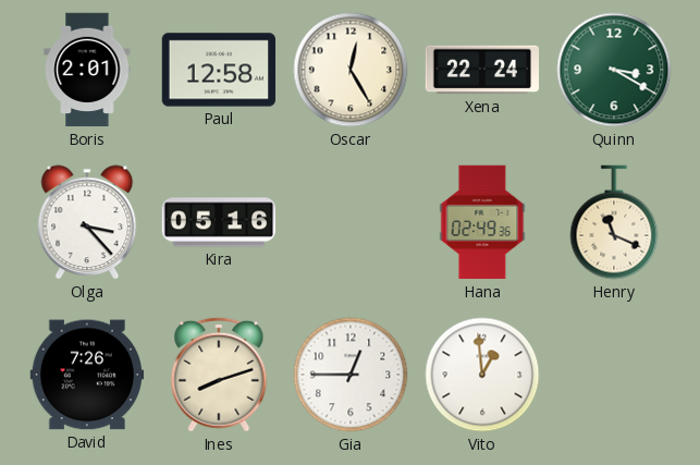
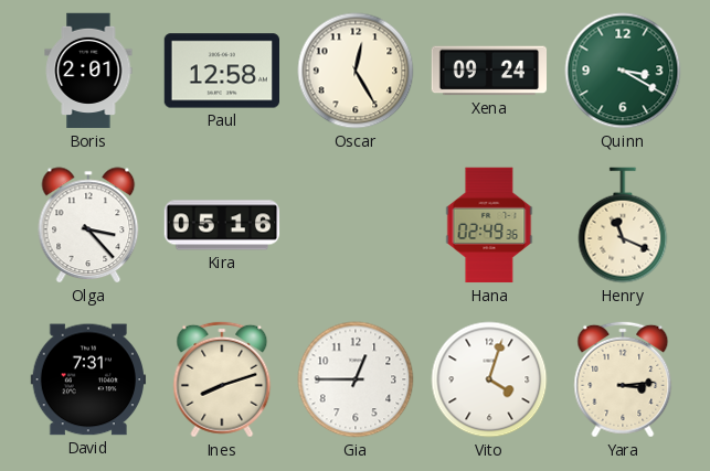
Xena: 22:24 -> 09:24 (489, 71)
David: 7:26 -> 7:31 (88, 379)
Vito: 12:59 -> 4:03 (489, 379)
Yara: none -> 3:14 (623, 379)
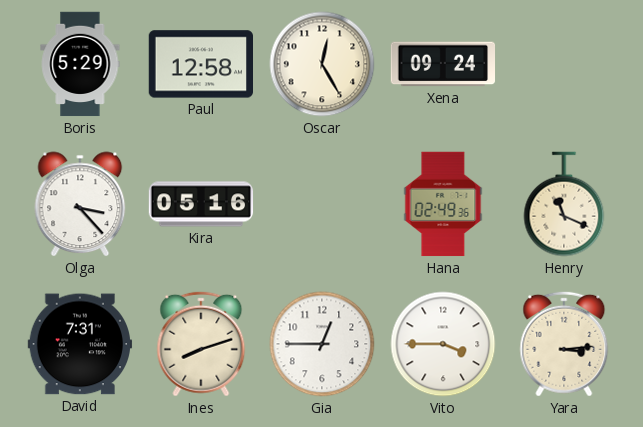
Boris: 2:01 -> 5:29 (80, 64)
Quinn: 3:20 -> none (623, 71)
Vito: 4:03 -> 3:45 (443, 344)
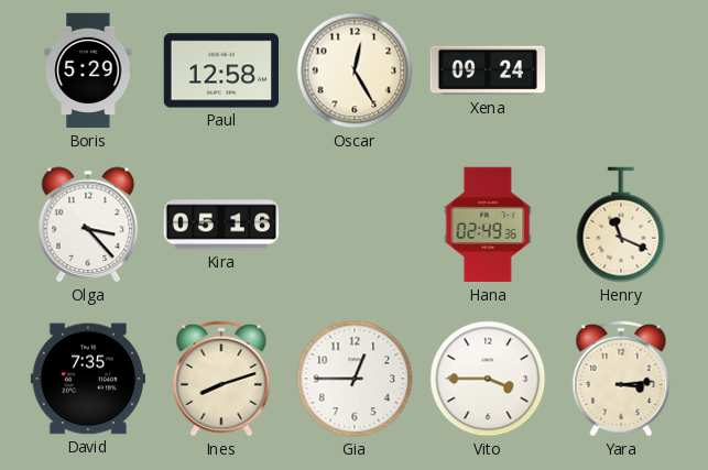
David: 7:31 -> 7:35 (88, 379)
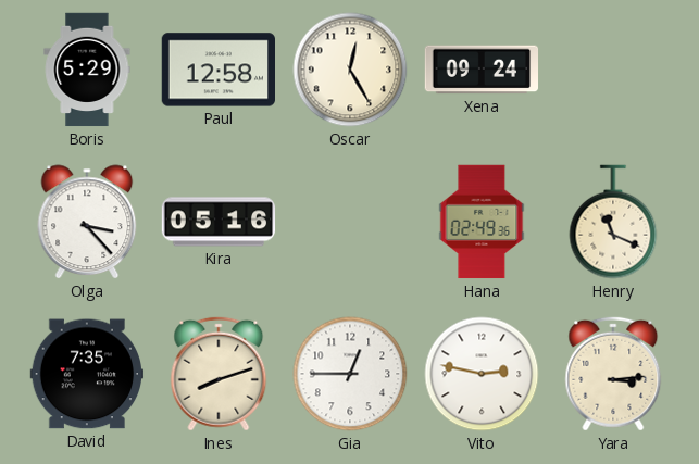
Vito: 3:45 -> 2:47 (482, 374)
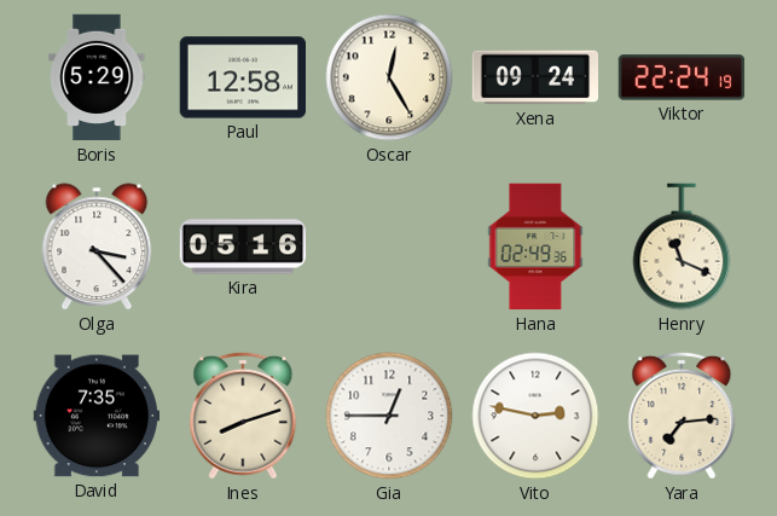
Viktor: none -> 22:24 (682, 77)
Yara: 3:14 -> 7:14 (682, 416)
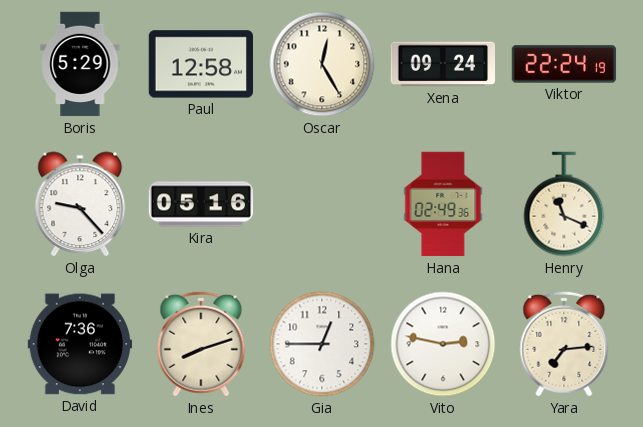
Olga: 3:23 -> 9:23 (80, 204)
David: 7:35 -> 7:36 (80, 344)
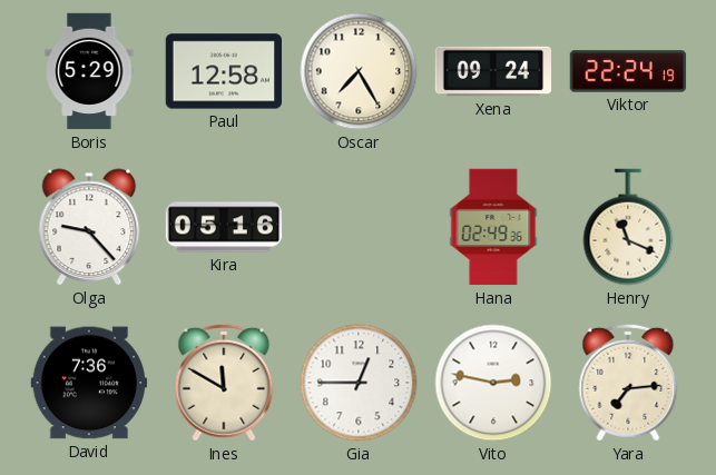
Oscar: 12:25 -> 7:25 (359, 71)
Ines: 8:12 -> 11:50 (224, 383)
